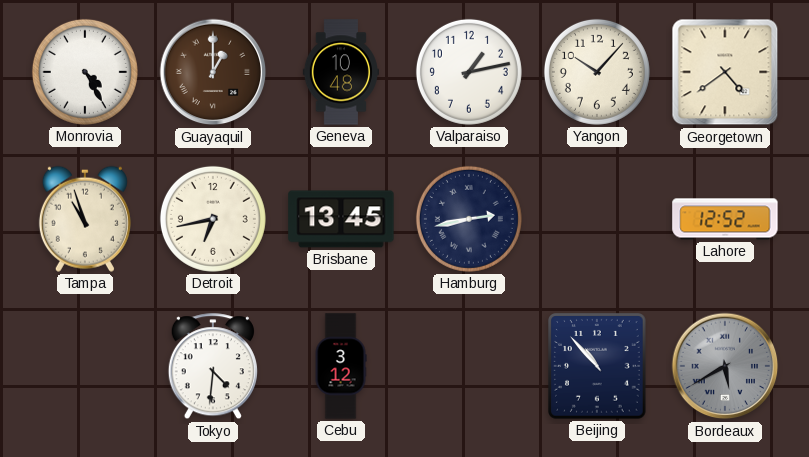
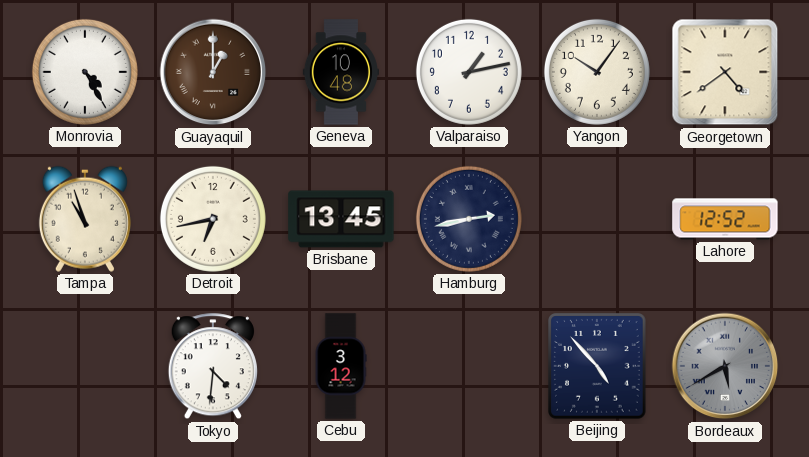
Yangon: 10:07 -> 10:06 (597, 72)
Beijing: 10:53 -> 4:53 (598, 366)
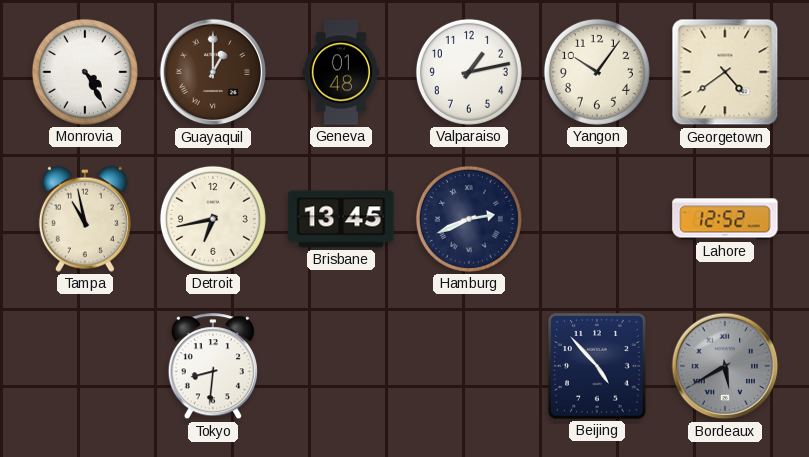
Geneva: 10:48 -> 01:48 (340, 72)
Tampa: 10:57 -> 10:58 (85, 219)
Hamburg: 2:43 -> 2:41 (469, 219)
Tokyo: 4:31 -> 8:31 (213, 367)
Cebu: 3:12 -> none (341, 366)
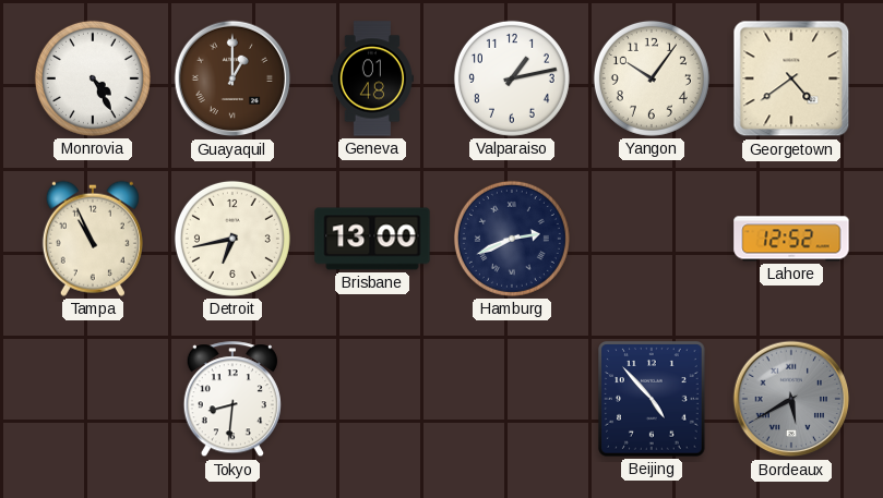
Tampa: 10:58 -> 10:56 (93, 239)
Brisbane: 13:45 -> 13:00 (372, 239)
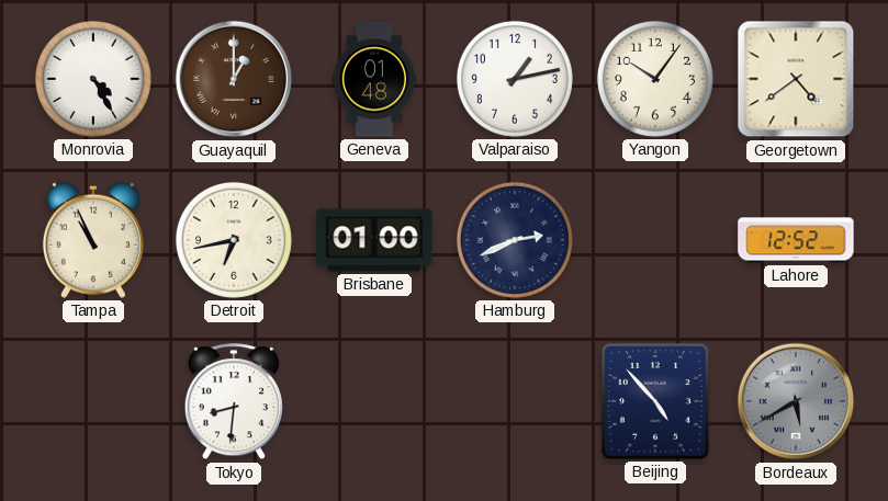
Brisbane: 13:00 -> 01:00 (374, 240)
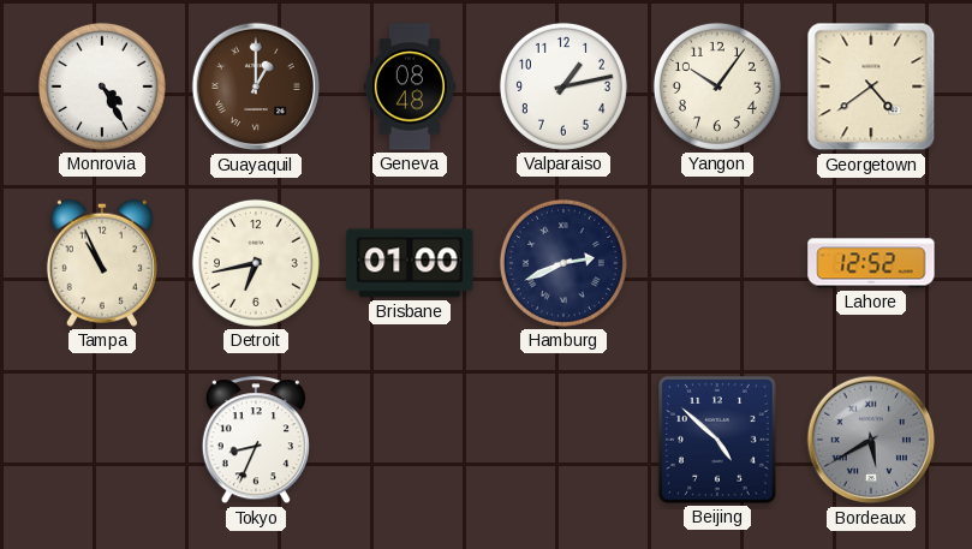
Geneva: 01:48 -> 08:48 (409, 86)
Tokyo: 8:31 -> 8:34 (256, 441)
Beijing: 4:53 -> 4:52 (718, 440)
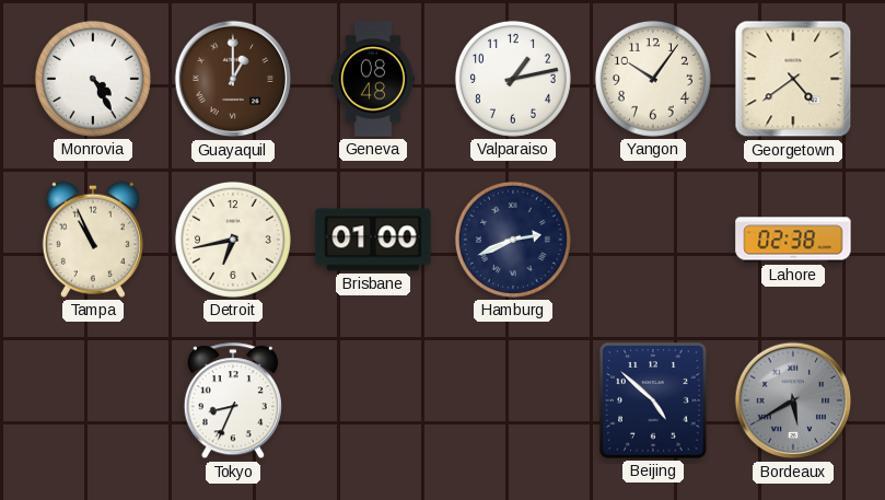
Lahore: 12:52 -> 02:38 (793, 240)
